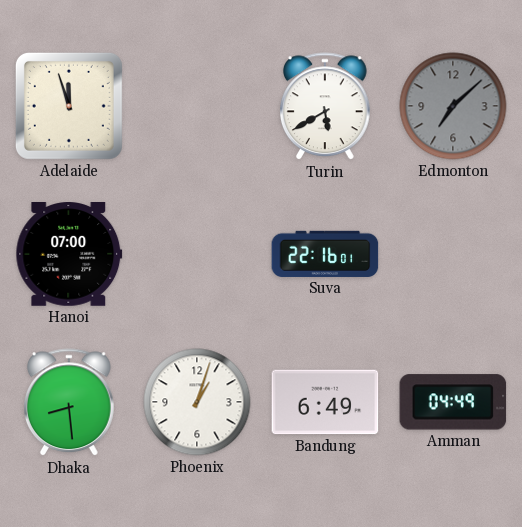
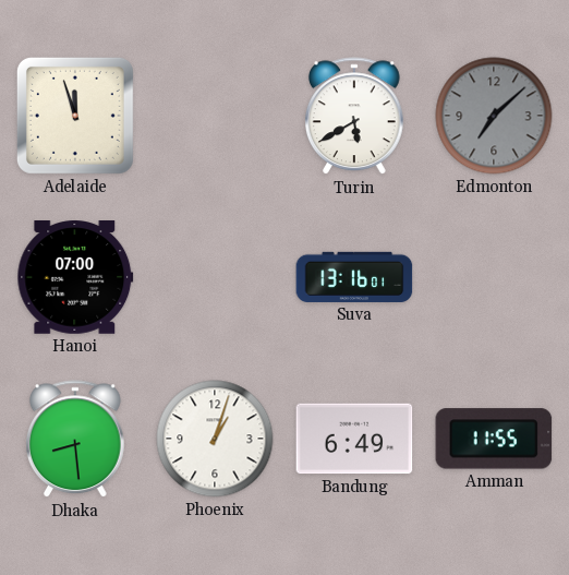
Suva: 22:16 -> 13:16 (354, 277)
Amman: 04:49 -> 11:55 (494, 439)
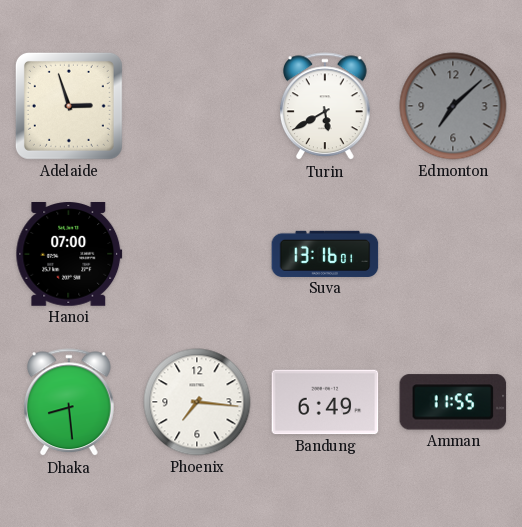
Adelaide: 11:57 -> 2:57 (69, 106)
Phoenix: 1:03 -> 7:16 (197, 402)
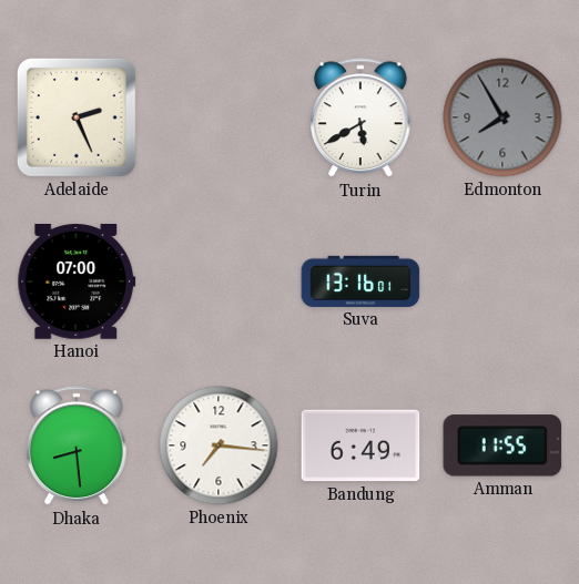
Adelaide: 2:57 -> 2:26 (77, 117)
Edmonton: 7:08 -> 7:55 (502, 117)
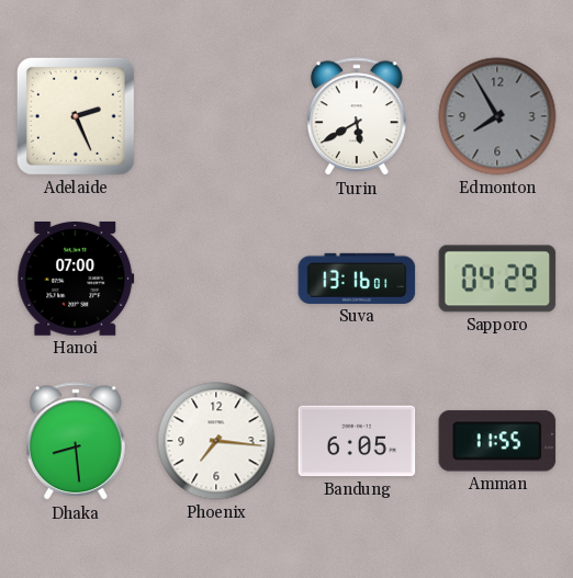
Sapporo: none -> 04:29 (497, 279)
Bandung: 6:49 -> 6:05 (357, 441)
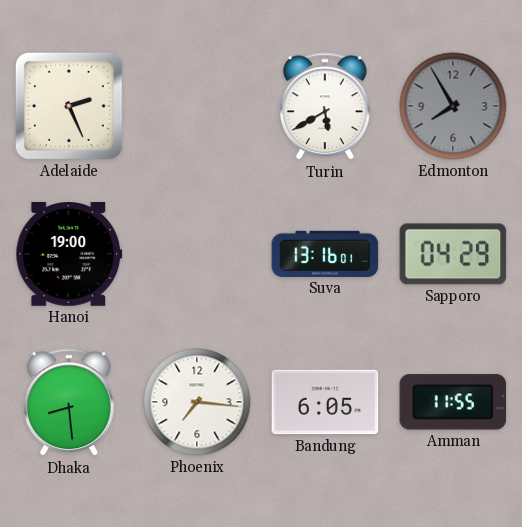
Hanoi: 07:00 -> 19:00 (69, 255)
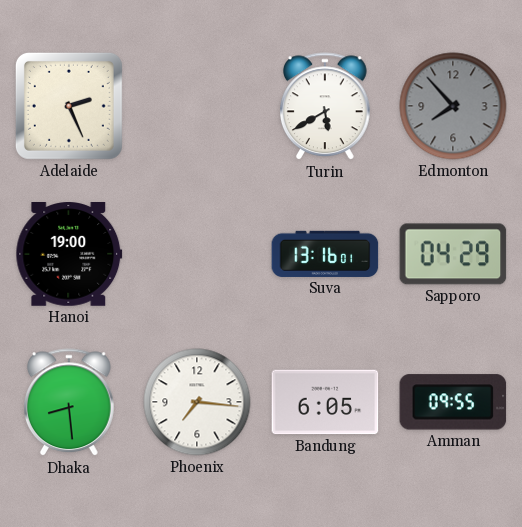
Edmonton: 7:55 -> 7:53 (453, 106)
Amman: 11:55 -> 09:55 (453, 402)
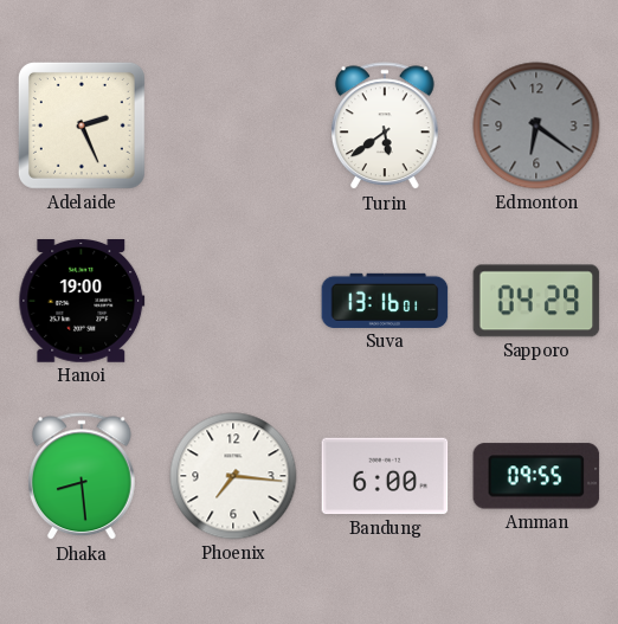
Turin: 5:40 -> 5:39 (386, 127)
Edmonton: 7:53 -> 6:21 (536, 126)
Bandung: 6:05 -> 6:00 (385, 476)
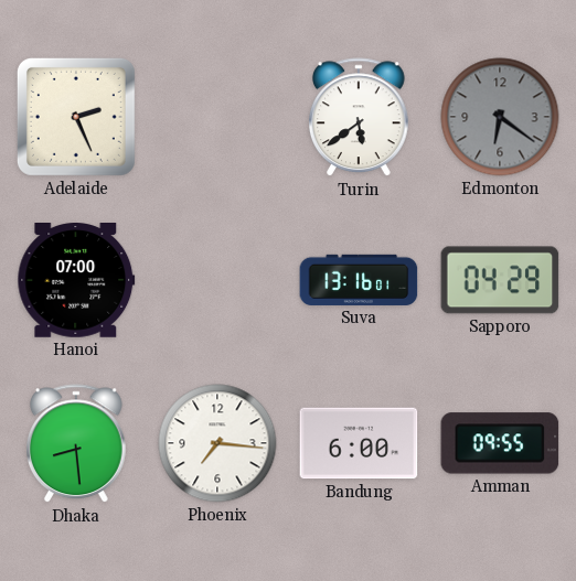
Hanoi: 19:00 -> 07:00 (76, 281)
